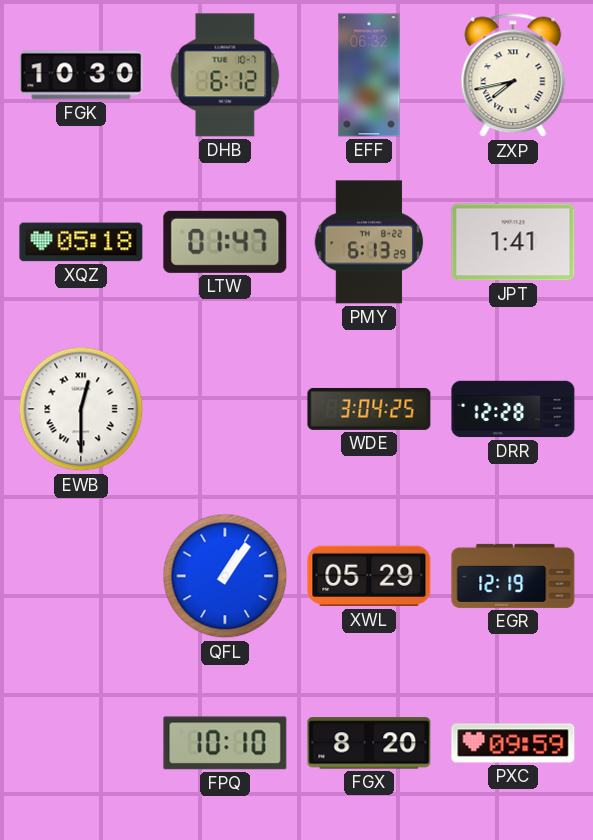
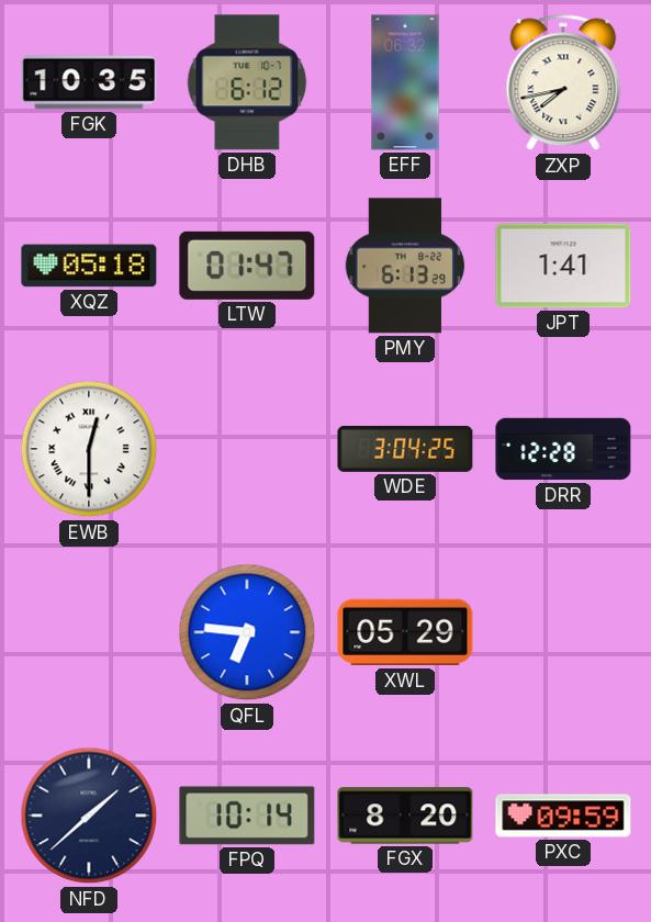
FGK: 10:30 -> 10:35 (89, 82)
QFL: 1:06 -> 6:46 (247, 632)
EGR: 12:19 -> none (513, 576)
NFD: none -> 1:38 (89, 816)
FPQ: 10:10 -> 10:14 (247, 816)
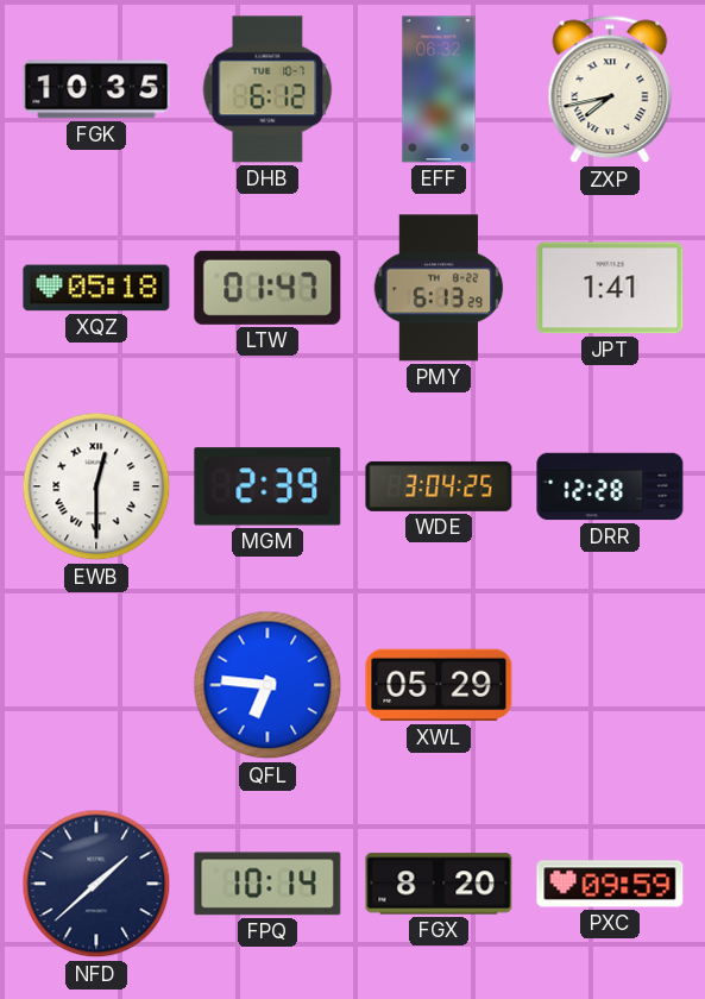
MGM: none -> 2:39 (267, 486)
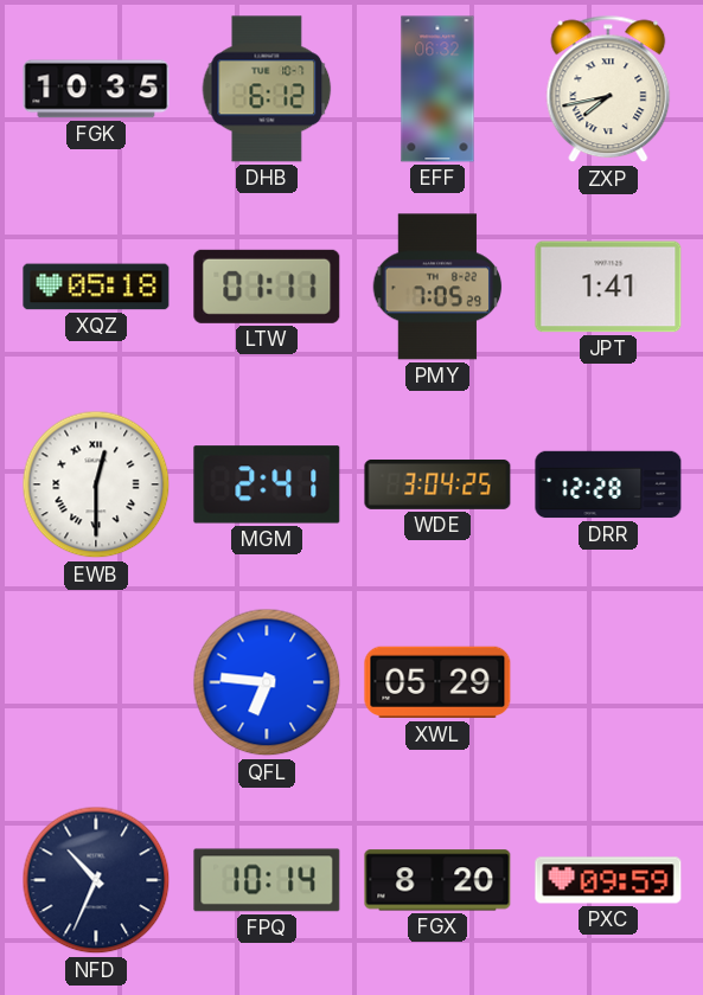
LTW: 01:47 -> 01:11 (267, 287)
PMY: 6:13 -> 7:05 (437, 287)
MGM: 2:39 -> 2:41 (267, 484)
NFD: 1:38 -> 10:34 (96, 880)
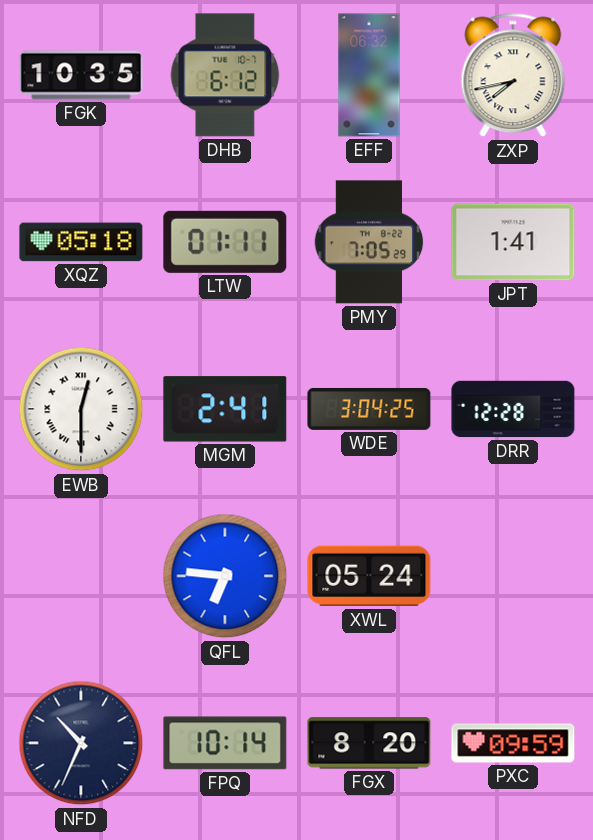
XWL: 05:29 -> 05:24 (369, 576)
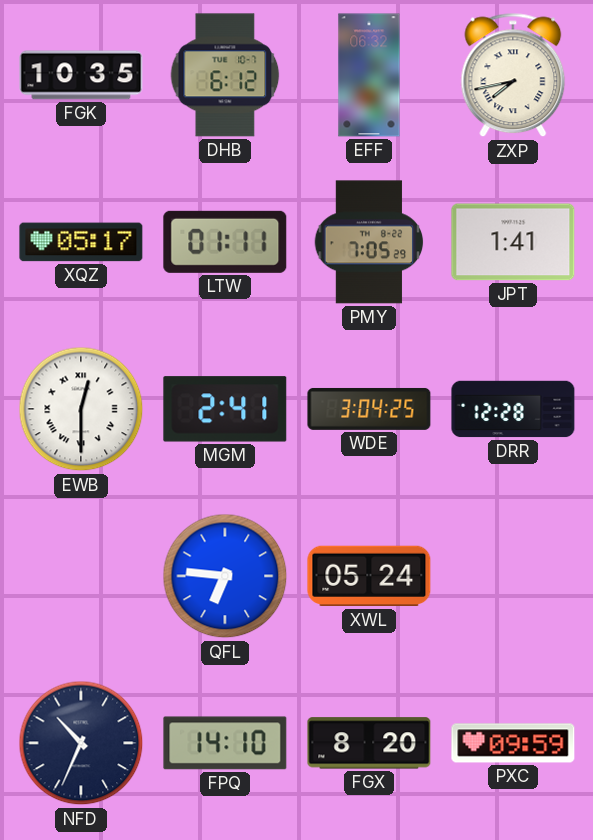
XQZ: 05:18 -> 05:17 (81, 242)
FPQ: 10:14 -> 14:10 (225, 743)
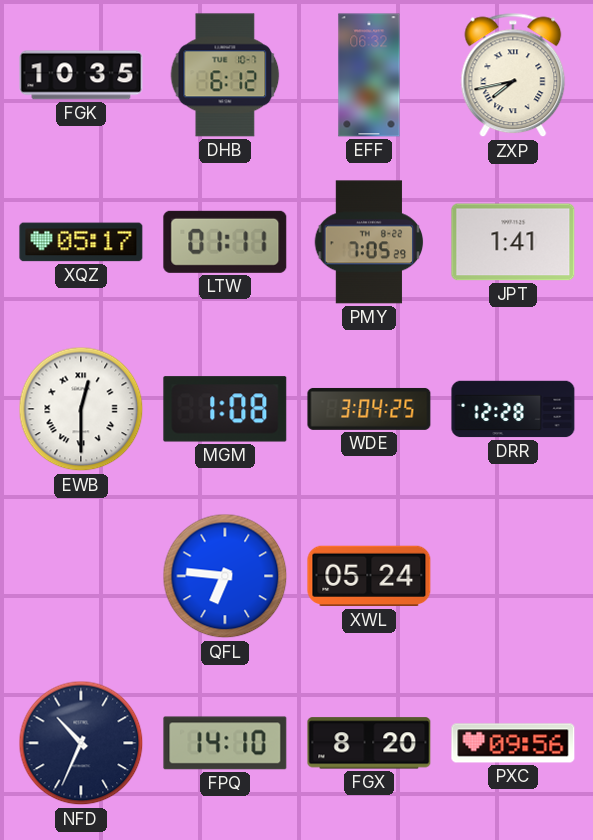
MGM: 2:41 -> 1:08 (225, 409)
PXC: 09:59 -> 09:56 (513, 743)
